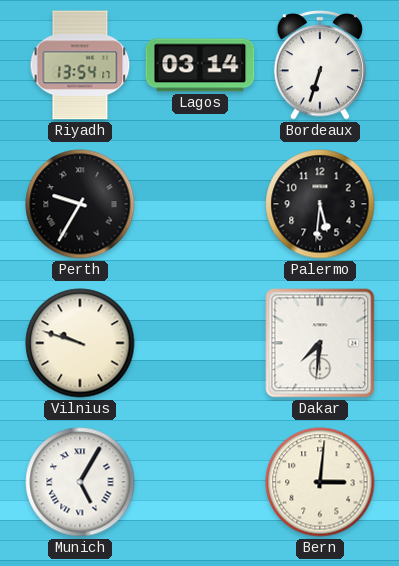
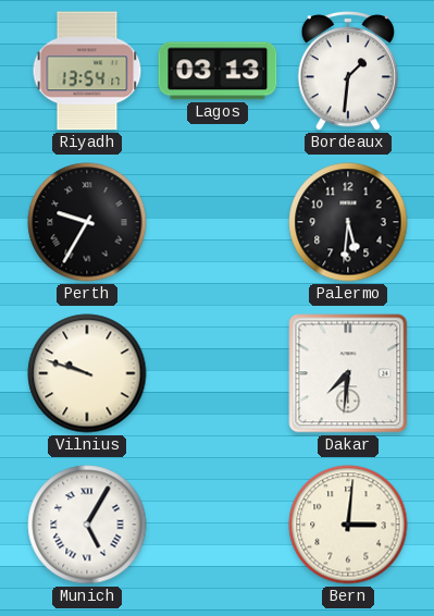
Lagos: 03:14 -> 03:13 (218, 71)
Bordeaux: 6:33 -> 1:31 (347, 71)
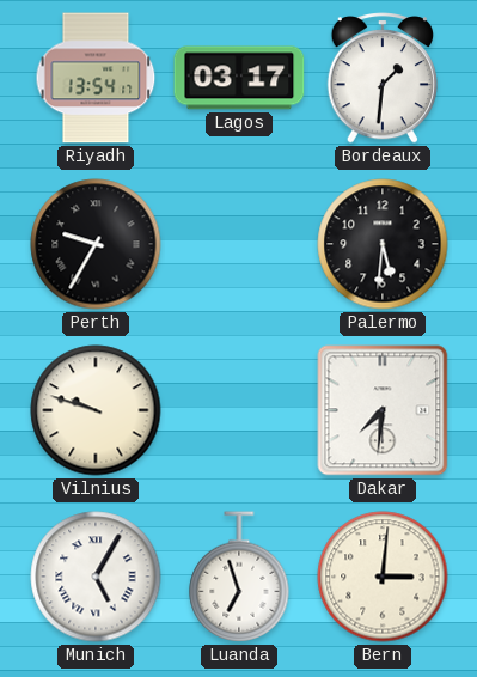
Lagos: 03:13 -> 03:17 (239, 78)
Luanda: none -> 6:57 (239, 577)
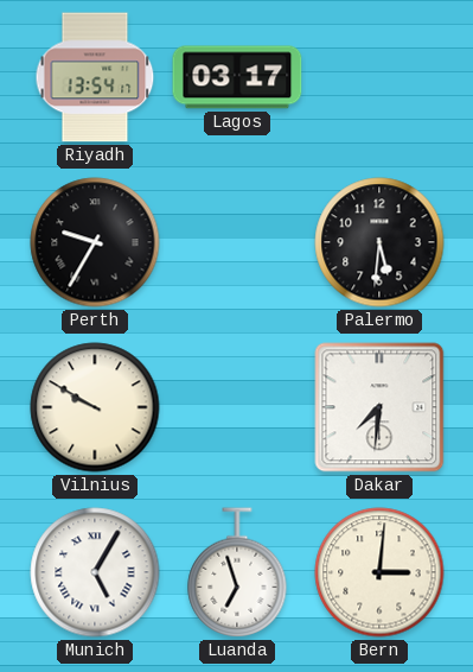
Bordeaux: 1:31 -> none (381, 78)
Vilnius: 9:48 -> 9:50 (95, 407)
